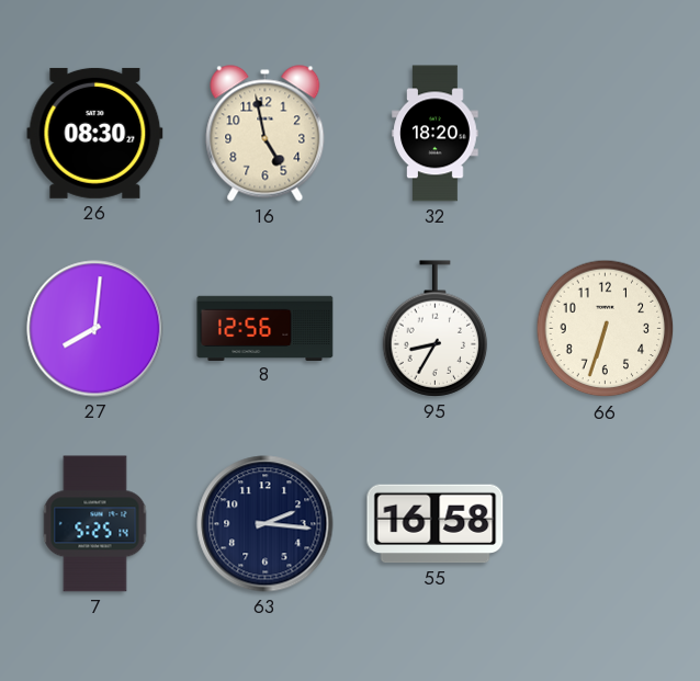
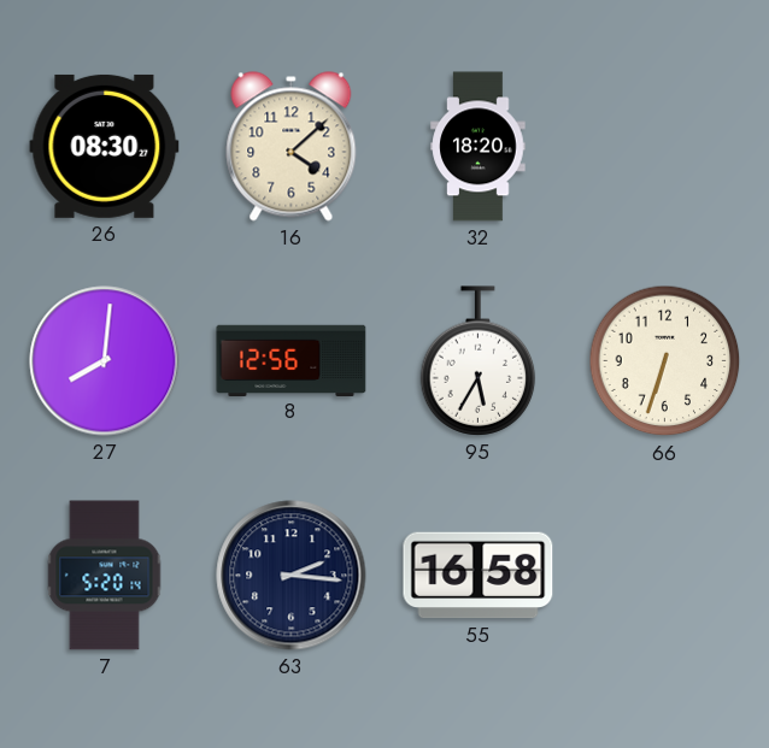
16: 4:58 -> 4:08 (292, 147)
95: 8:35 -> 5:35 (479, 361)
7: 5:25 -> 5:20 (105, 576)
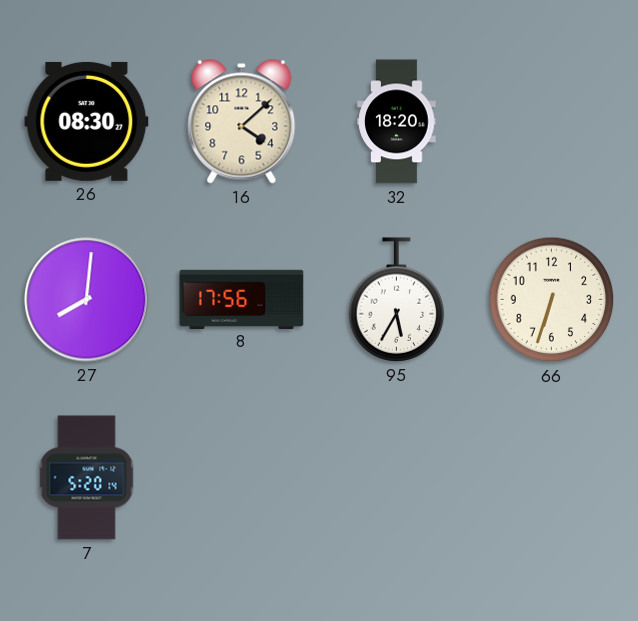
8: 12:56 -> 17:56 (242, 299)
63: 2:16 -> none (292, 576)
55: 16:58 -> none (479, 576)
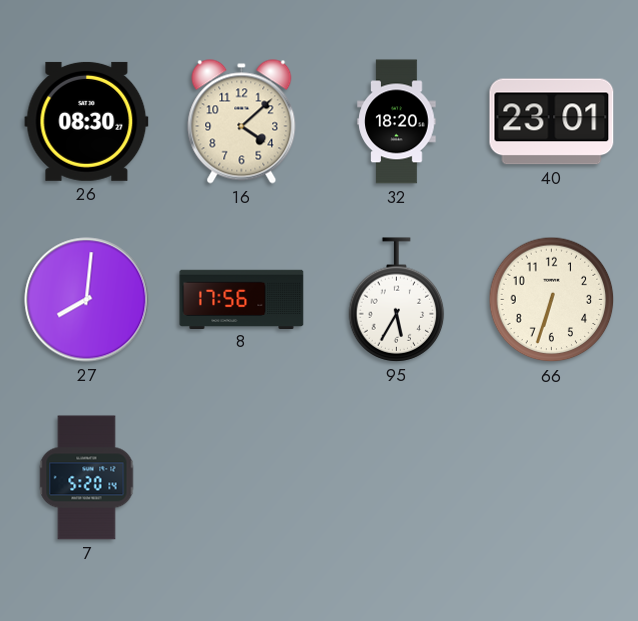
40: none -> 23:01 (552, 122)
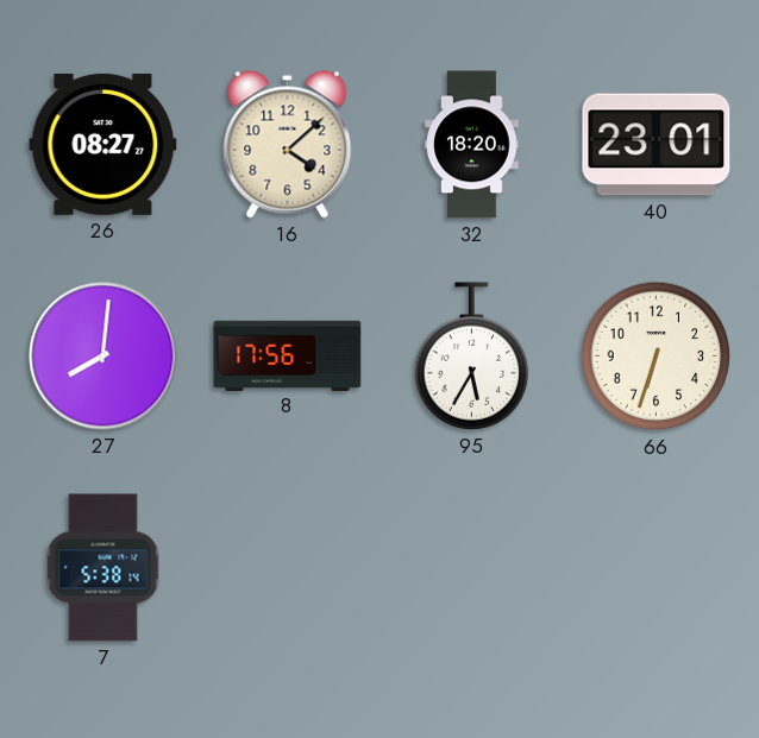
26: 08:30 -> 08:27 (103, 144)
7: 5:20 -> 5:38 (103, 568)
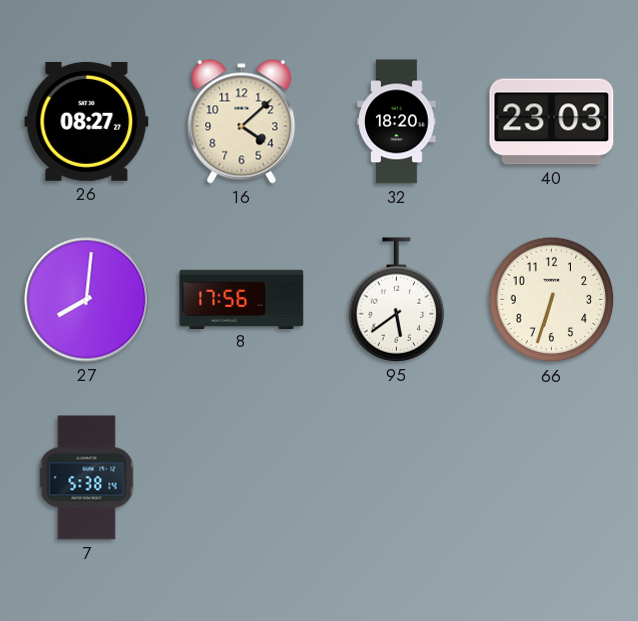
40: 23:01 -> 23:03 (552, 122)
95: 5:35 -> 5:39 (397, 300)
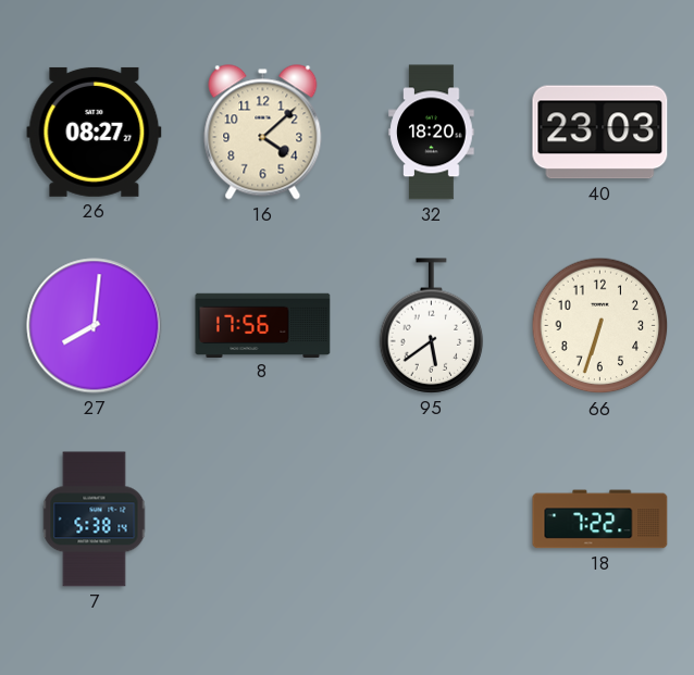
18: none -> 7:22 (600, 520)
